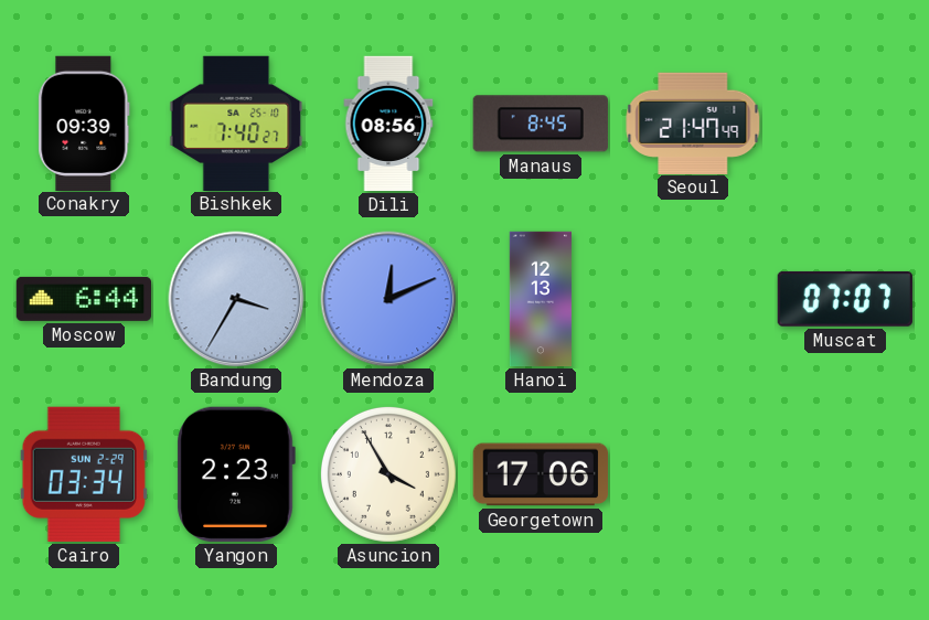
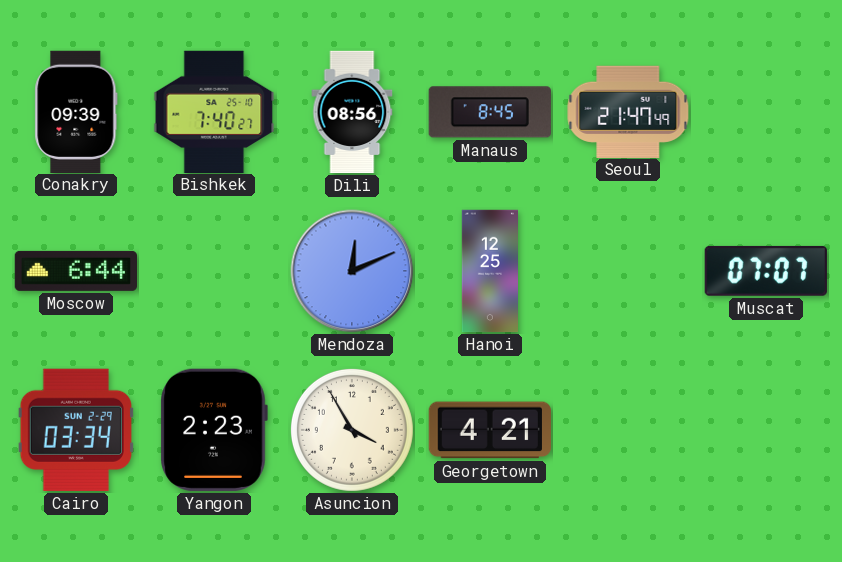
Bandung: 3:35 -> none (236, 299)
Hanoi: 12:13 -> 12:25 (489, 271)
Georgetown: 17:06 -> 4:21 (490, 430)
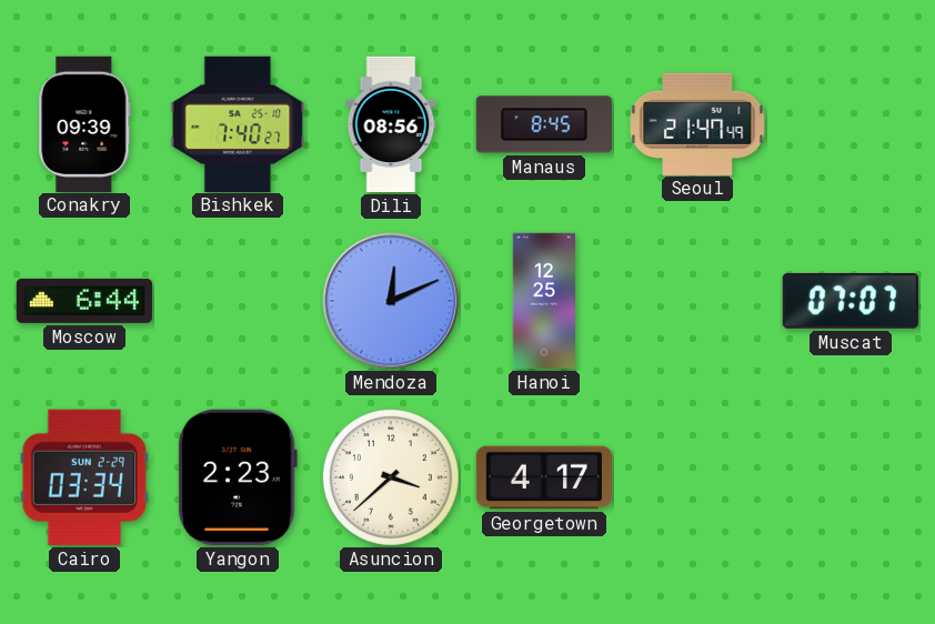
Asuncion: 3:55 -> 3:38 (391, 477)
Georgetown: 4:21 -> 4:17 (544, 477)
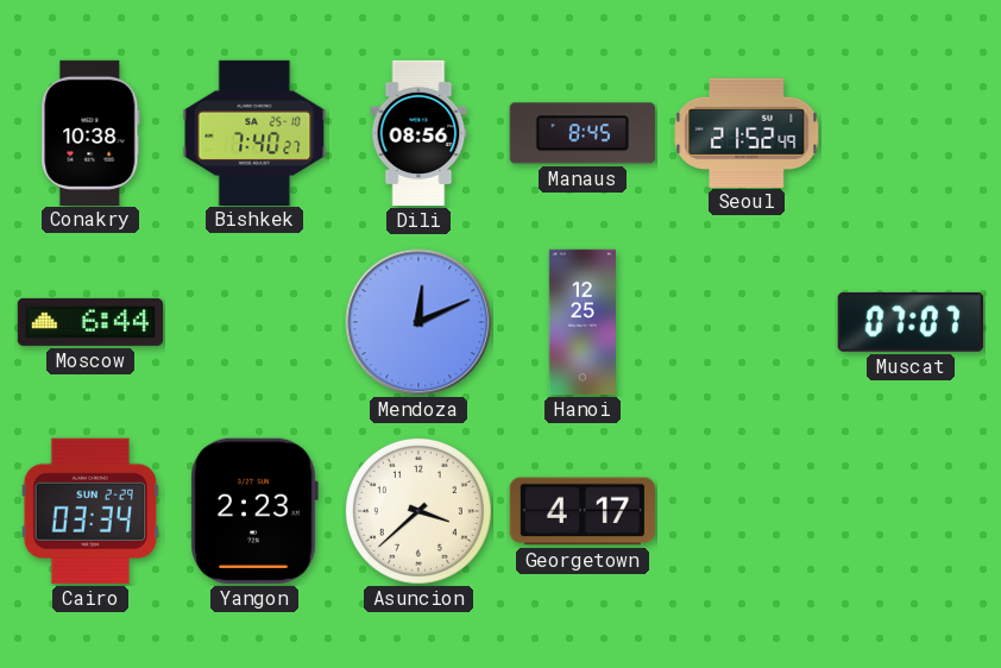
Conakry: 09:39 -> 10:38 (90, 132)
Seoul: 21:47 -> 21:52 (747, 132)
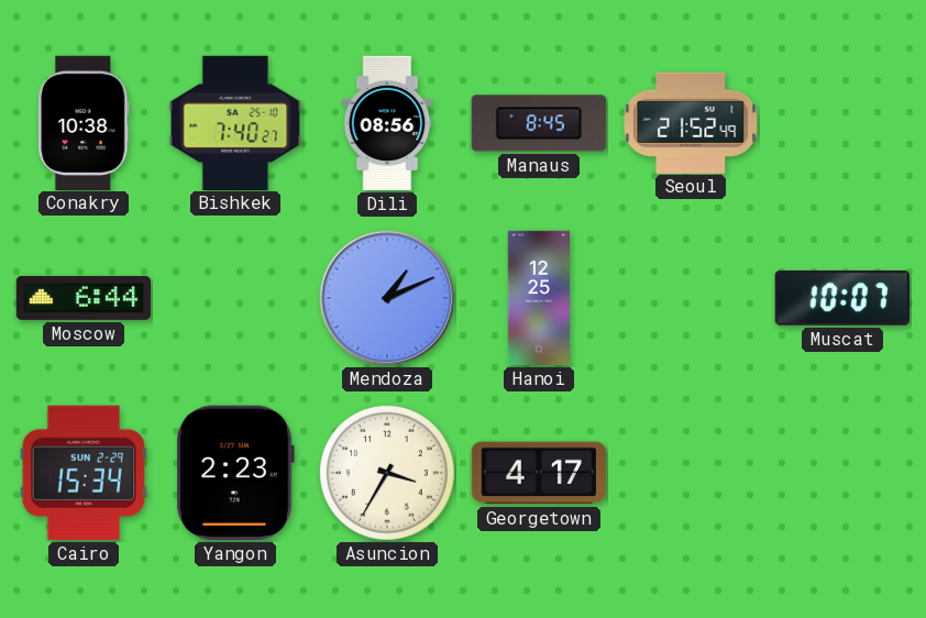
Mendoza: 12:11 -> 1:11 (387, 298)
Muscat: 07:07 -> 10:07 (842, 298)
Cairo: 03:34 -> 15:34 (84, 473)
Asuncion: 3:38 -> 3:35 (387, 473)
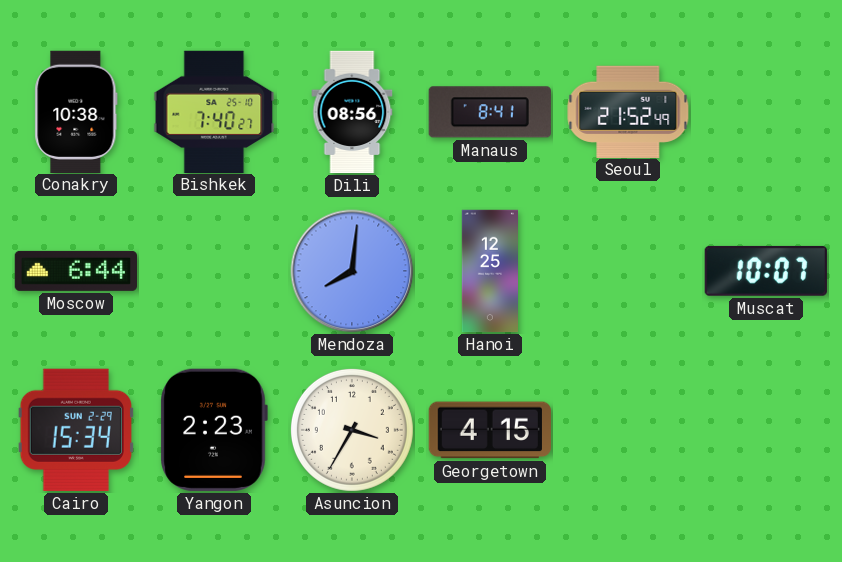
Manaus: 8:45 -> 8:41 (490, 112)
Mendoza: 1:11 -> 8:01 (352, 271)
Georgetown: 4:17 -> 4:15 (490, 430)
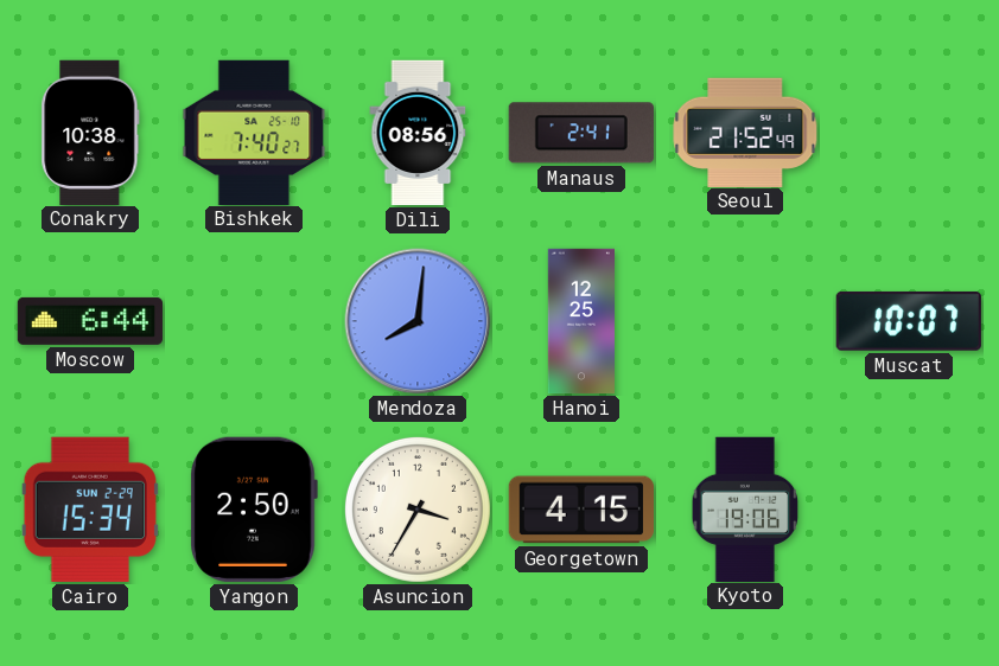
Manaus: 8:41 -> 2:41 (581, 133)
Yangon: 2:23 -> 2:50 (254, 510)
Kyoto: none -> 19:06 (745, 508)
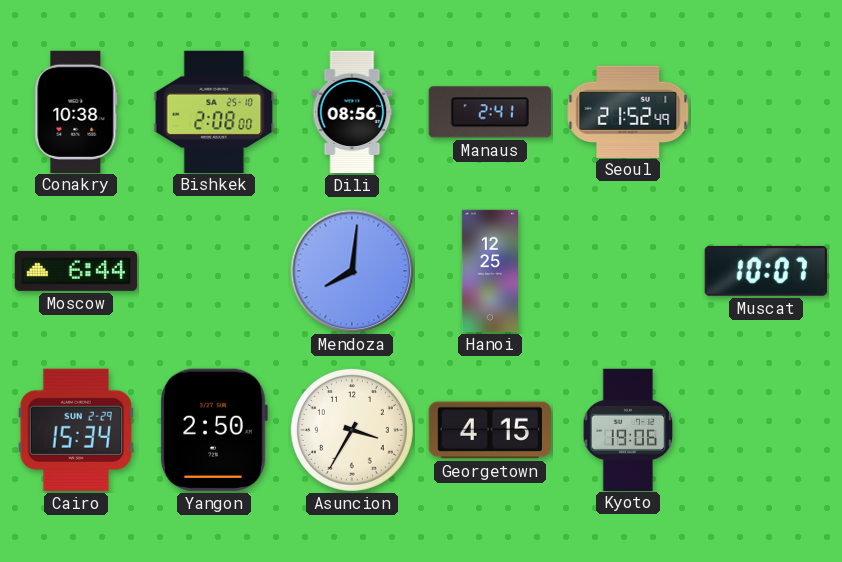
Bishkek: 7:40 -> 2:08 (214, 111)
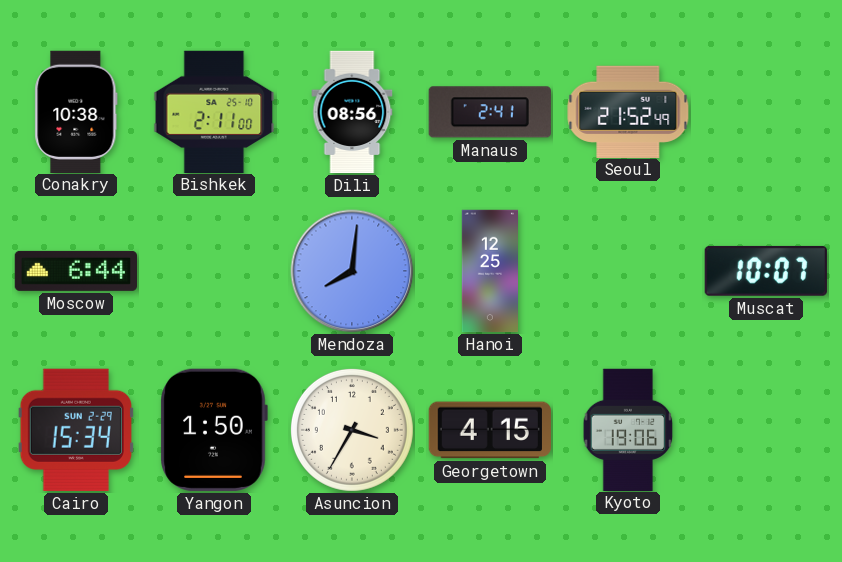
Bishkek: 2:08 -> 2:11 (214, 111)
Yangon: 2:50 -> 1:50 (214, 430)
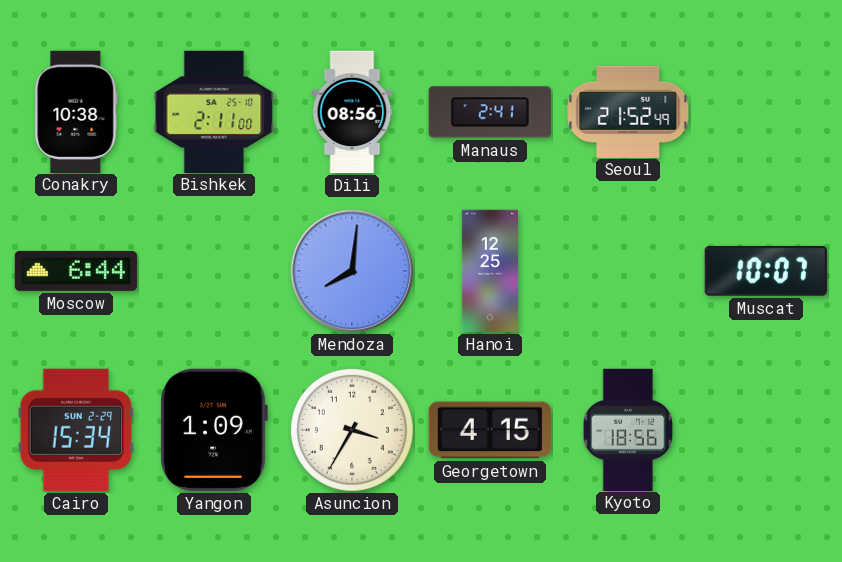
Yangon: 1:50 -> 1:09 (214, 430)
Kyoto: 19:06 -> 18:56 (628, 429)
